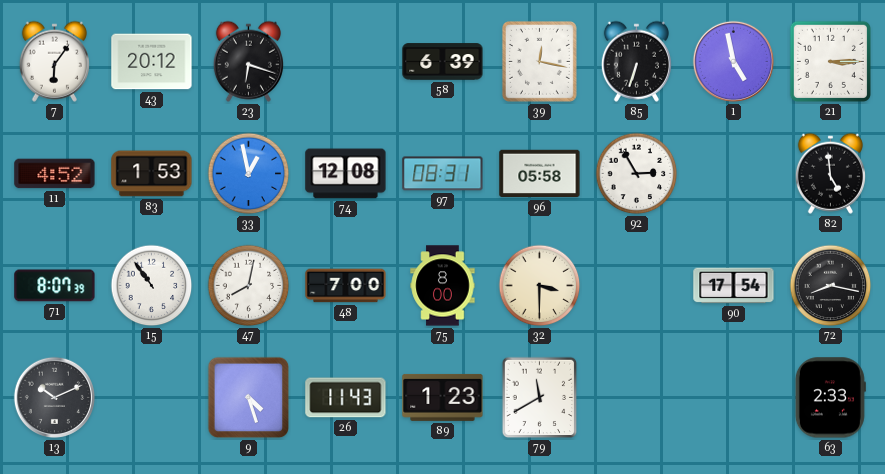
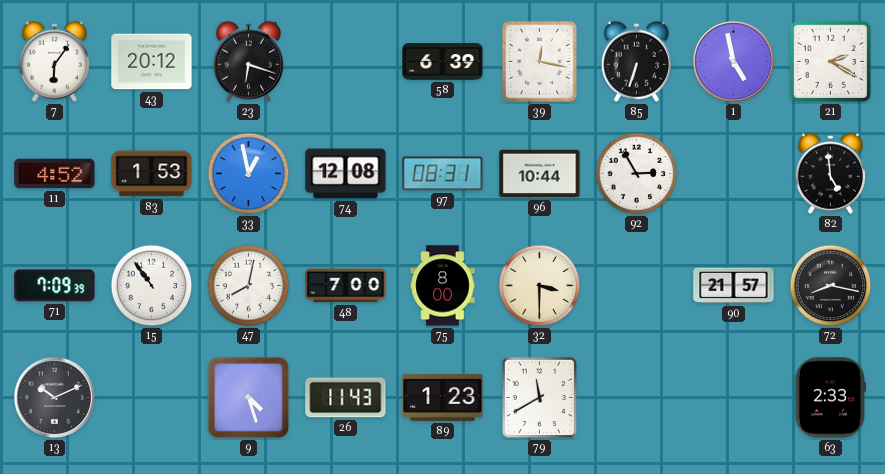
21: 3:15 -> 2:20 (830, 61)
96: 05:58 -> 10:44 (540, 174)
71: 8:07 -> 7:09 (55, 286)
90: 17:54 -> 21:57 (734, 286)
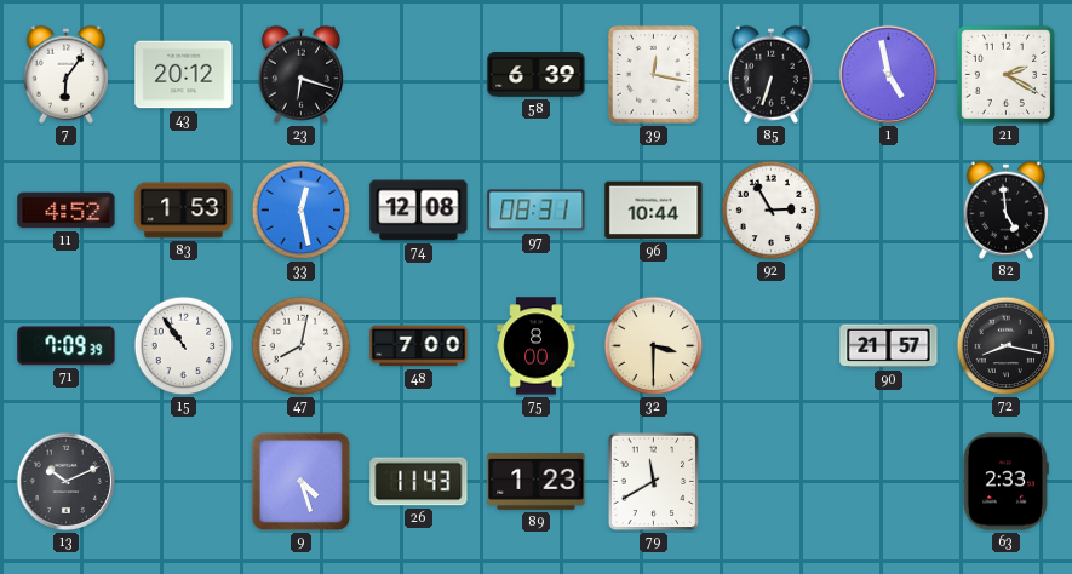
33: 12:58 -> 12:28 (302, 211)
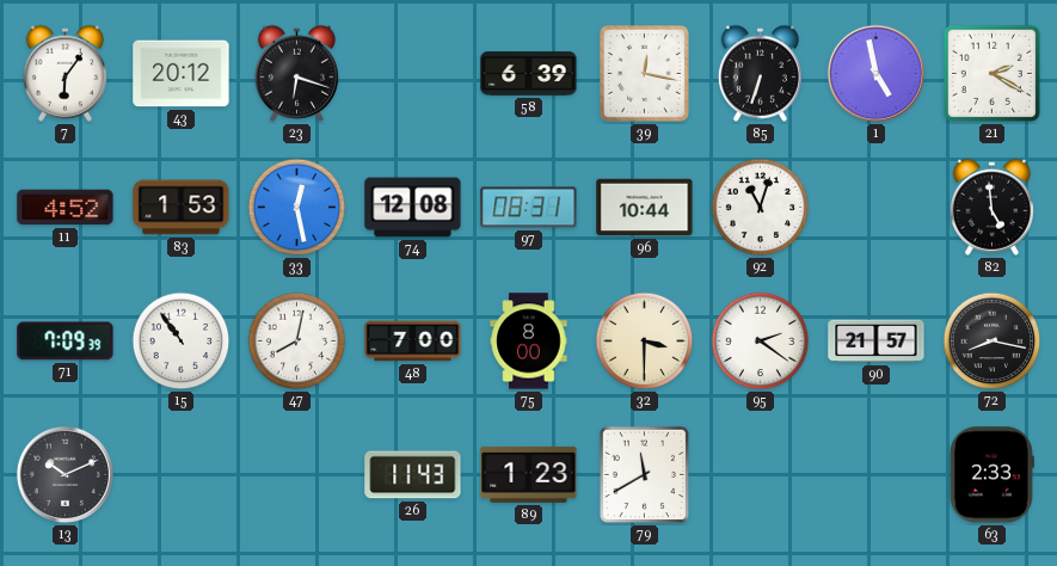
92: 2:55 -> 11:03 (761, 208)
95: none -> 2:21 (761, 342)
9: 4:27 -> none (302, 482)
